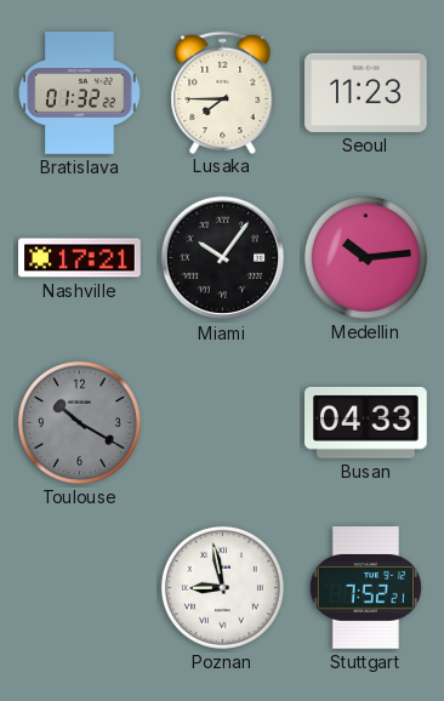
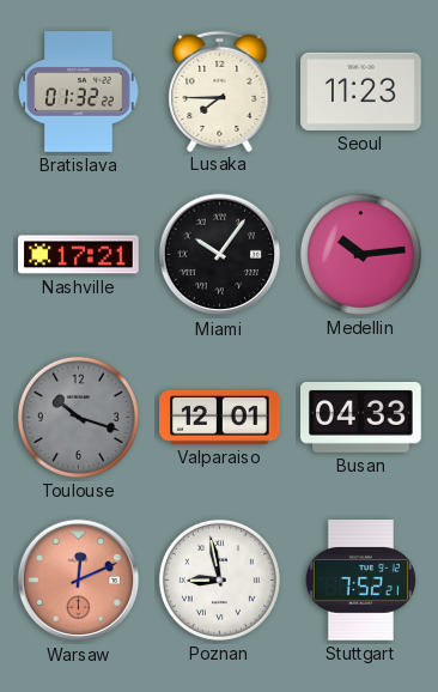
Toulouse: 10:20 -> 10:18 (78, 417)
Valparaiso: none -> 12:01 (220, 417)
Warsaw: none -> 12:11 (79, 581)
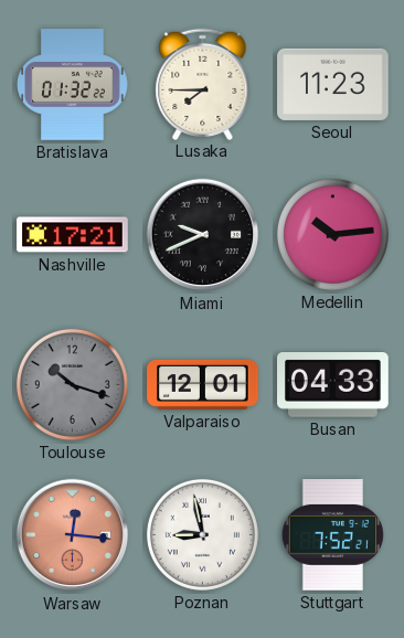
Miami: 10:06 -> 9:41 (203, 235)
Warsaw: 12:11 -> 12:16 (73, 535)
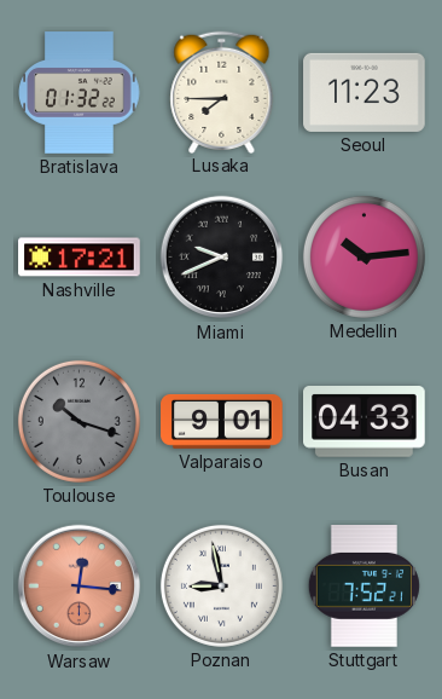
Valparaiso: 12:01 -> 9:01 (222, 421)
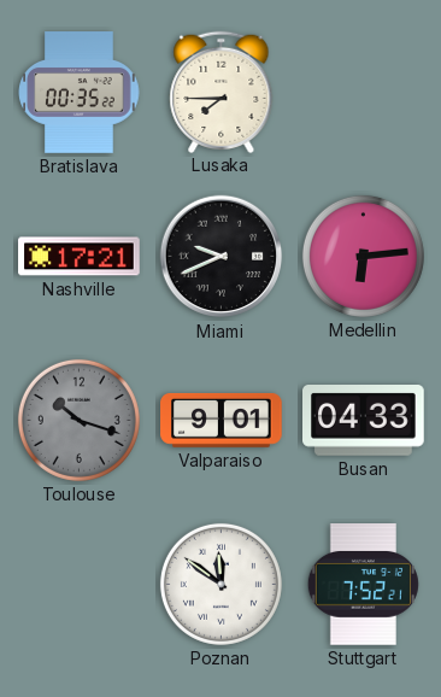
Bratislava: 01:32 -> 00:35 (80, 93)
Seoul: 11:23 -> none (365, 92)
Medellin: 10:14 -> 6:14 (363, 256)
Warsaw: 12:16 -> none (80, 587)
Poznan: 8:58 -> 11:51 (220, 584)
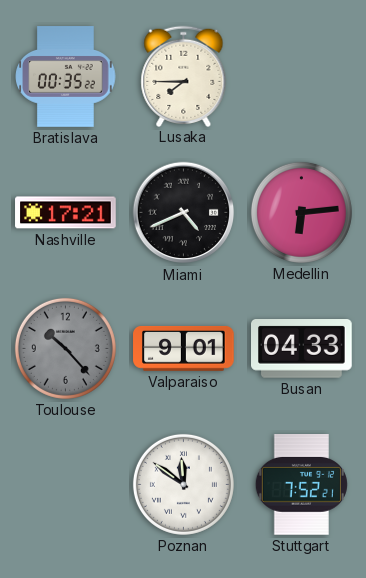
Miami: 9:41 -> 4:41 (184, 213)
Toulouse: 10:18 -> 10:23 (65, 348)
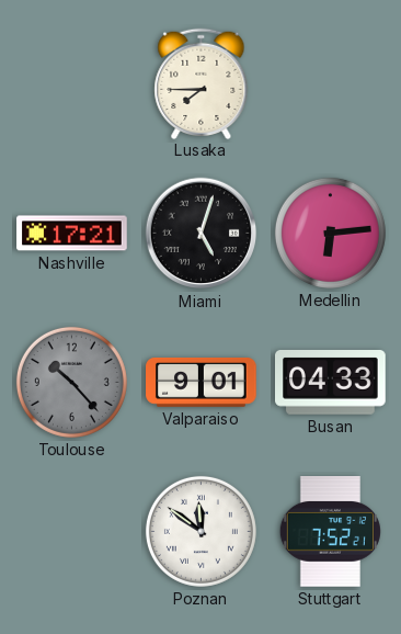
Bratislava: 00:35 -> none (66, 77)
Miami: 4:41 -> 5:03 (202, 234)
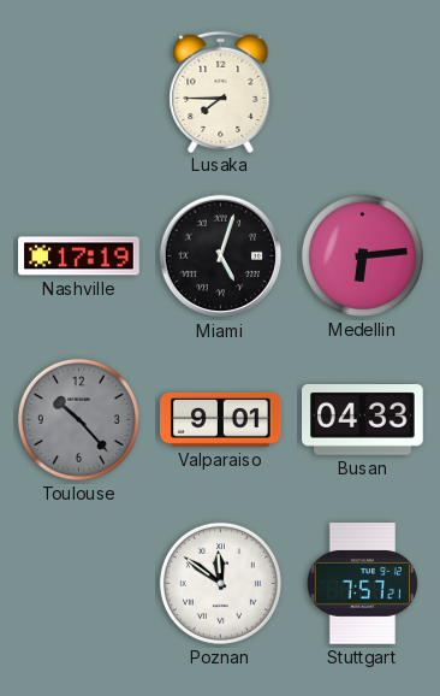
Nashville: 17:21 -> 17:19 (79, 256)
Stuttgart: 7:52 -> 7:57 (362, 584)
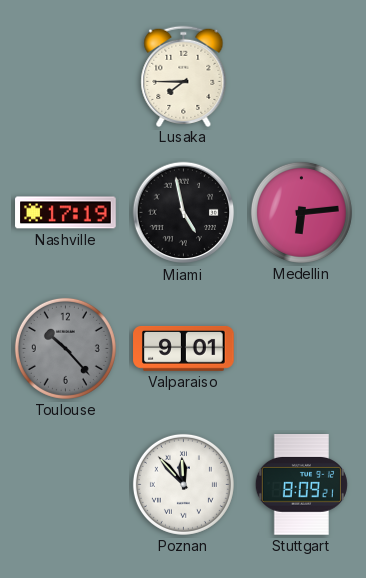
Miami: 5:03 -> 4:58 (184, 213)
Busan: 04:33 -> none (363, 420)
Poznan: 11:51 -> 11:53 (183, 484)
Stuttgart: 7:57 -> 8:09 (301, 485)
